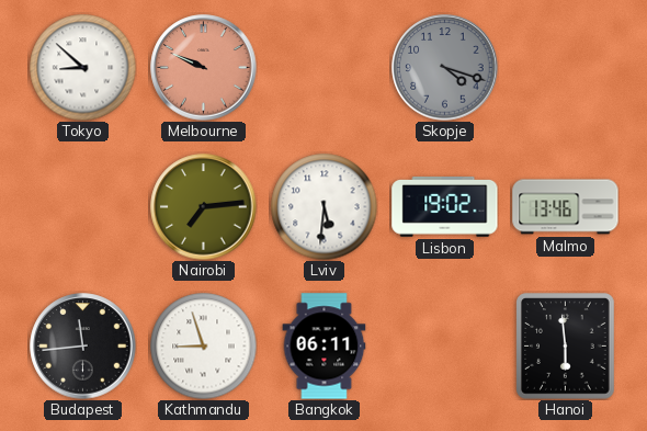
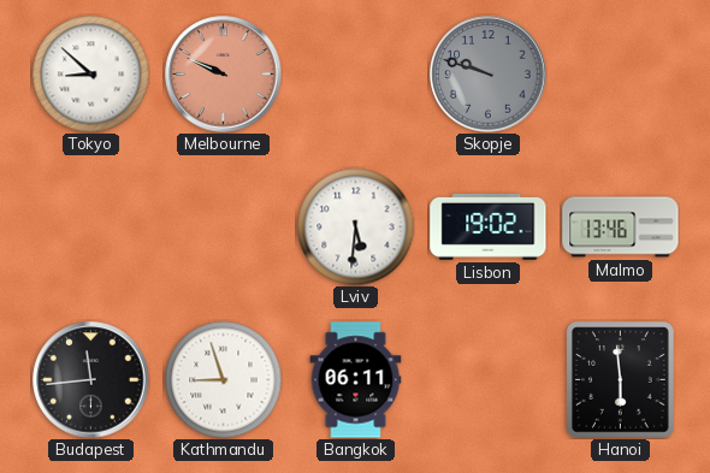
Skopje: 4:18 -> 9:48 (489, 75)
Nairobi: 7:14 -> none (204, 207)
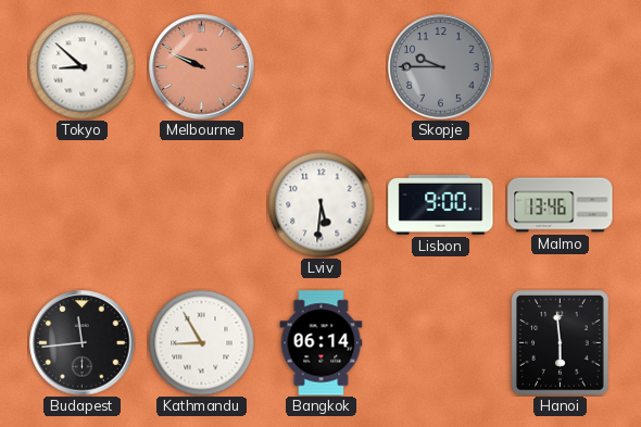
Skopje: 9:48 -> 9:45 (441, 67)
Lisbon: 19:02 -> 9:00 (441, 204)
Kathmandu: 8:57 -> 8:55 (201, 342)
Bangkok: 06:11 -> 06:14 (322, 343)
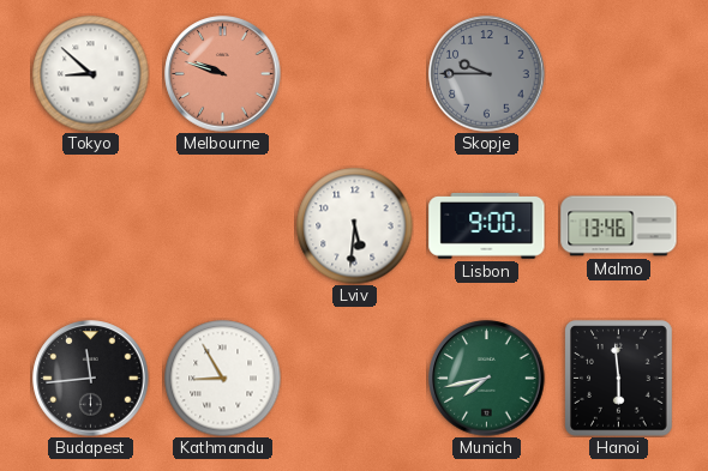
Melbourne: 9:49 -> 9:48 (223, 74)
Bangkok: 06:14 -> none (322, 343)
Munich: none -> 7:43 (487, 379)
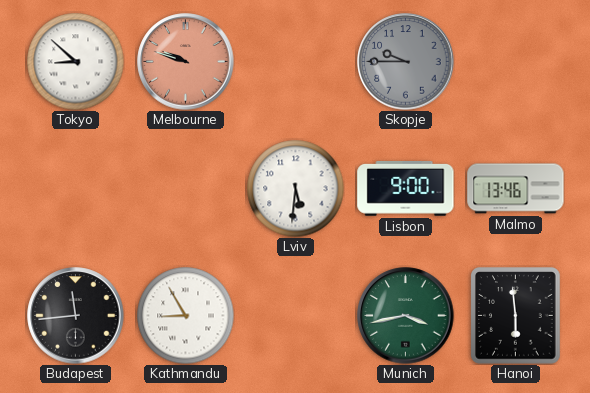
Munich: 7:43 -> 3:43 (406, 316)
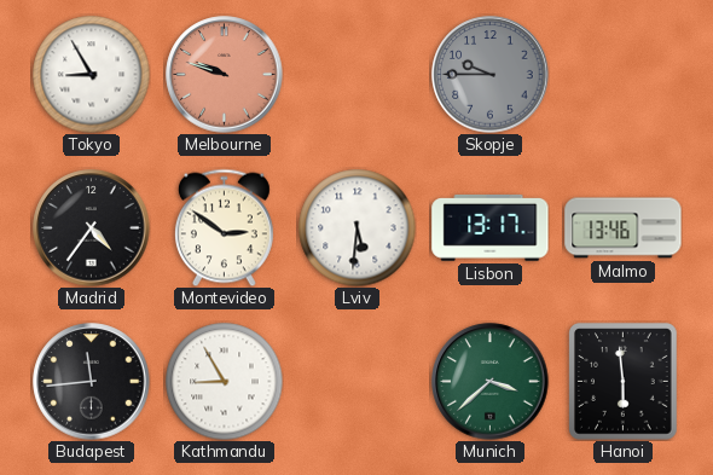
Tokyo: 8:52 -> 8:55 (91, 74)
Madrid: none -> 4:36 (92, 228)
Montevideo: none -> 2:51 (224, 227)
Lisbon: 9:00 -> 13:17 (491, 227)
Munich: 3:43 -> 3:38 (491, 382)
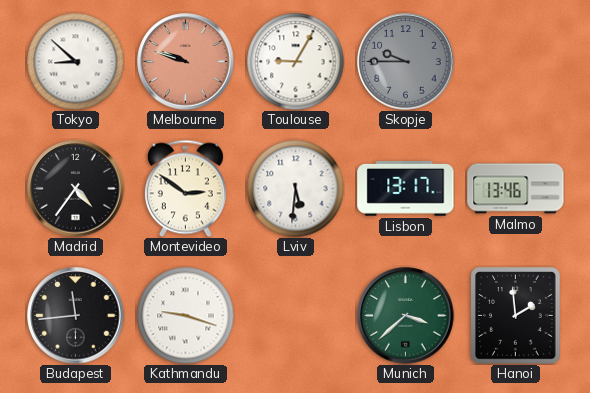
Tokyo: 8:55 -> 8:52 (75, 61)
Toulouse: none -> 9:05 (295, 61)
Kathmandu: 8:55 -> 9:18 (185, 315)
Hanoi: 5:59 -> 1:59 (516, 316)
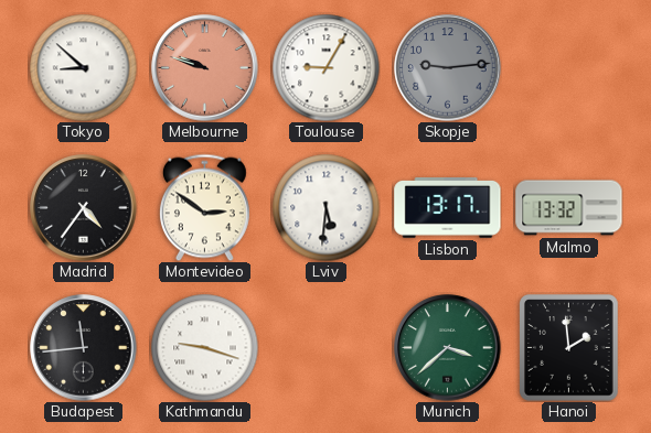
Skopje: 9:45 -> 9:14 (448, 68)
Malmo: 13:46 -> 13:32 (569, 208)
